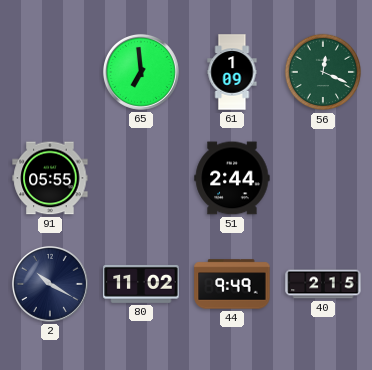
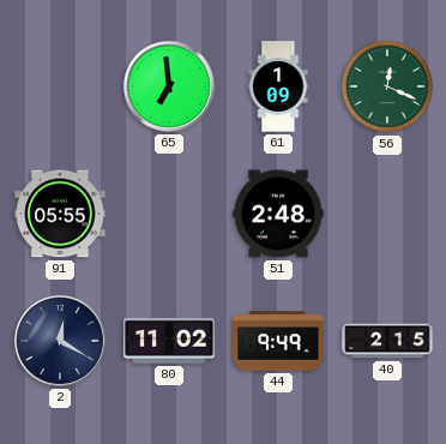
51: 2:44 -> 2:48 (278, 214)
2: 10:20 -> 12:20 (60, 341)
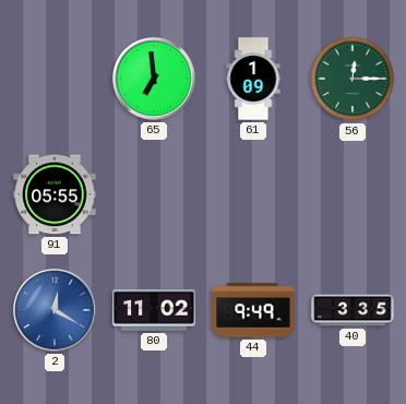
56: 12:19 -> 12:15 (353, 79)
51: 2:48 -> none (278, 214)
2 dial: navy -> blue (55, 310)
40: 2:15 -> 3:35 (353, 310)
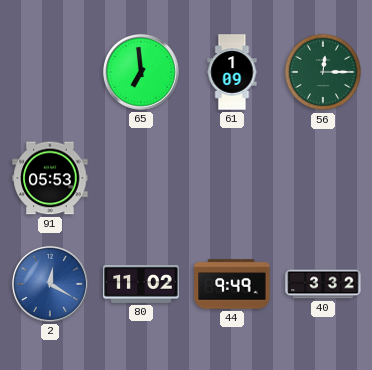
91: 05:55 -> 05:53 (50, 178)
40: 3:35 -> 3:32 (323, 284)
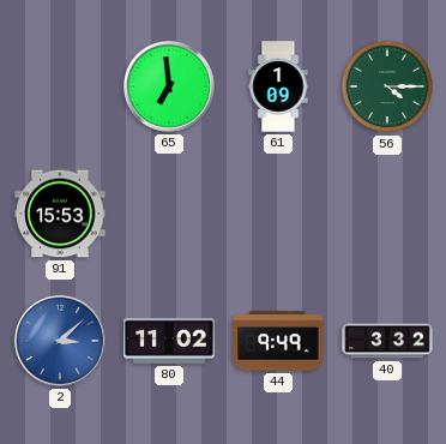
56: 12:15 -> 4:15 (387, 86)
91: 05:53 -> 15:53 (60, 214)
2: 12:20 -> 3:08 (60, 341)
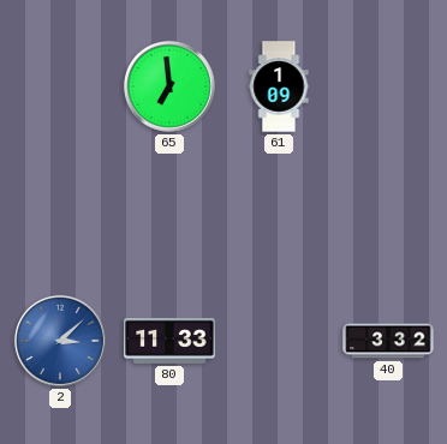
56: 4:15 -> none (387, 86)
91: 15:53 -> none (60, 214)
80: 11:02 -> 11:33 (169, 341)
44: 9:49 -> none (278, 341)
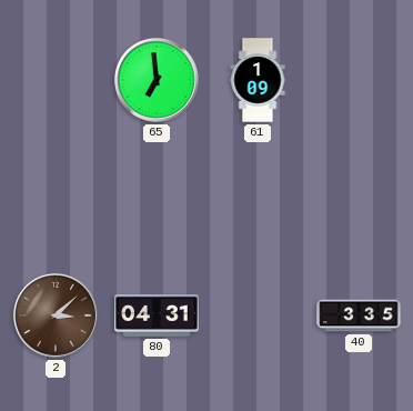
2 dial: blue -> brown (56, 315)
80: 11:33 -> 04:31 (157, 315)
40: 3:32 -> 3:35 (359, 315)
